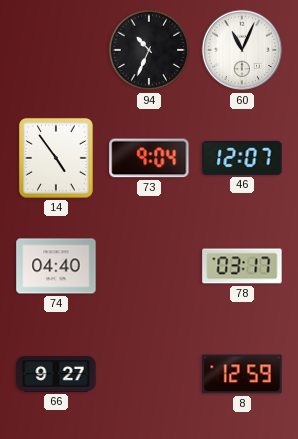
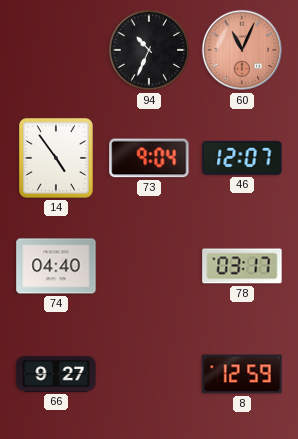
60 dial: white -> salmon (242, 50)
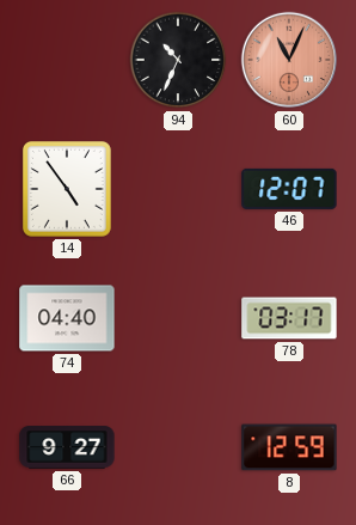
73: 9:04 -> none (149, 158)
